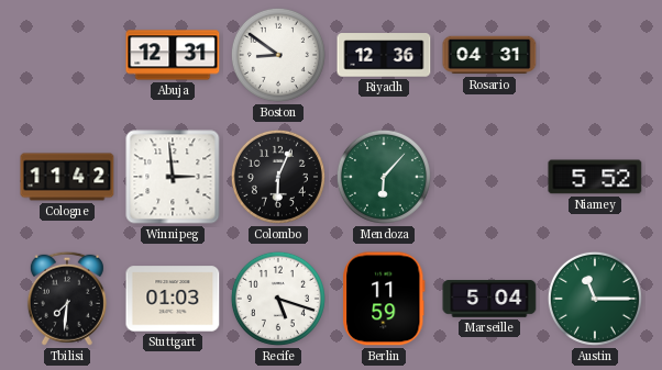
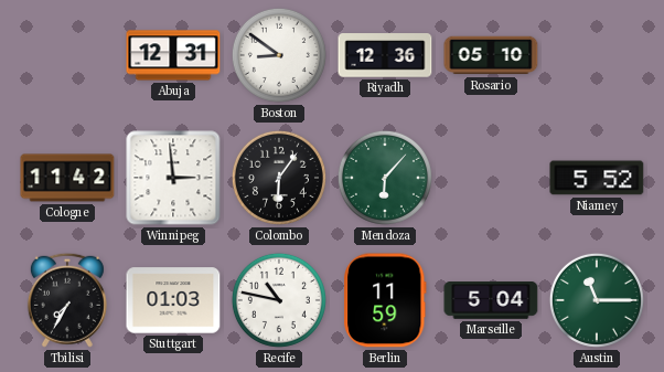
Rosario: 04:31 -> 05:10 (491, 55)
Colombo: 6:04 -> 6:06 (279, 178)
Tbilisi: 7:31 -> 7:35 (67, 300)
Recife: 5:18 -> 10:47 (279, 300)
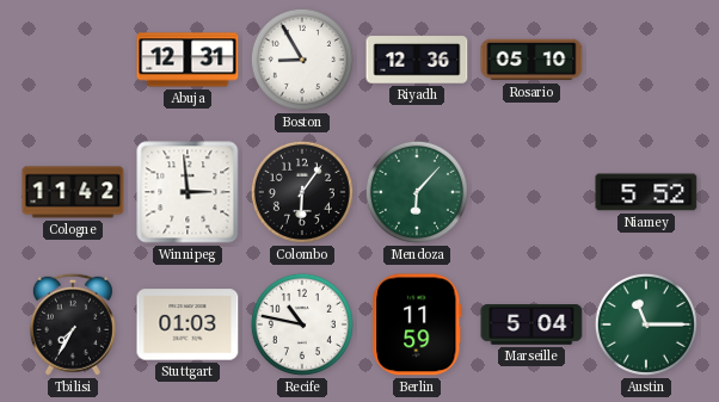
Boston: 8:51 -> 8:55 (302, 60)
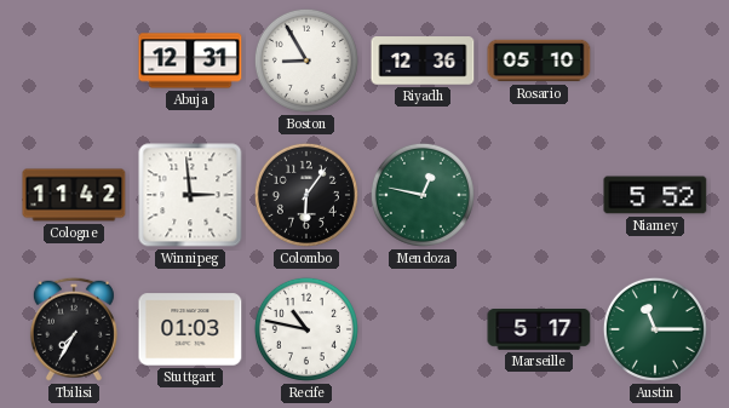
Mendoza: 6:07 -> 12:47 (423, 195)
Berlin: 11:59 -> none (417, 324)
Marseille: 5:04 -> 5:17 (539, 331)
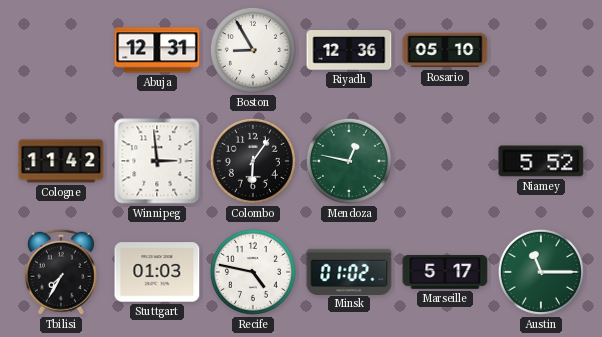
Recife: 10:47 -> 4:47 (253, 272)
Minsk: none -> 01:02 (349, 271)
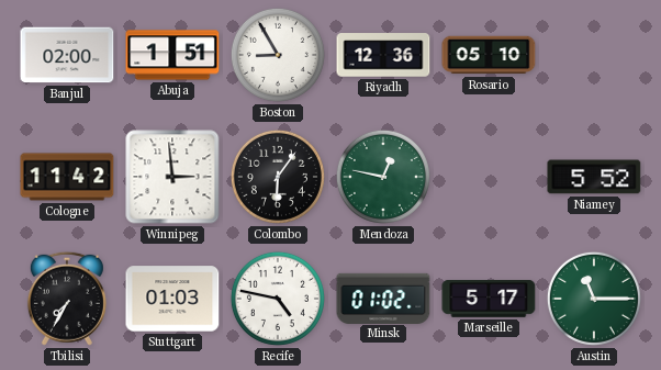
Banjul: none -> 02:00 (67, 55)
Abuja: 12:31 -> 1:51 (172, 55)
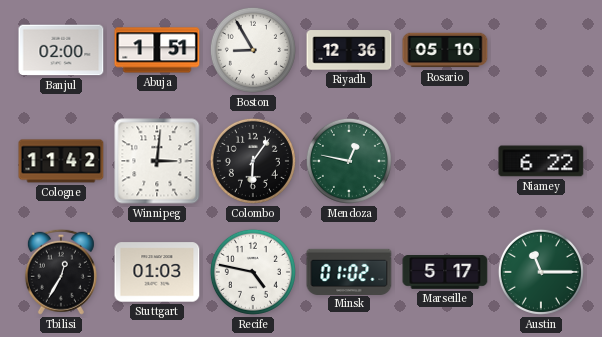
Winnipeg: 2:59 -> 3:01 (157, 161)
Niamey: 5:52 -> 6:22 (541, 161)
Tbilisi: 7:35 -> 12:35 (61, 272)
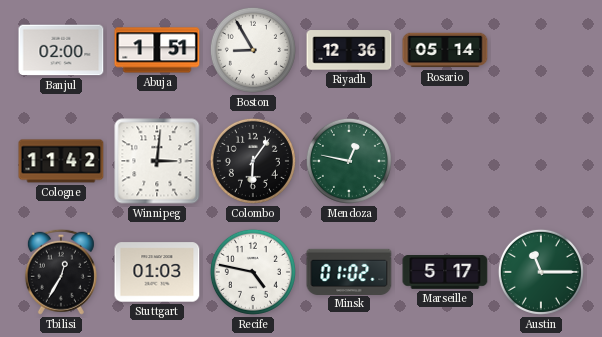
Rosario: 05:10 -> 05:14 (445, 50)
Niamey: 6:22 -> none (541, 161)
